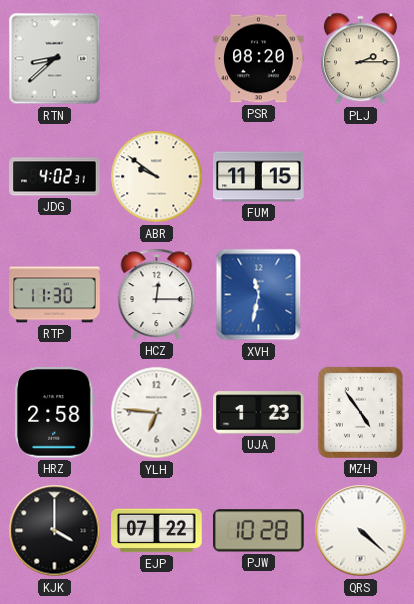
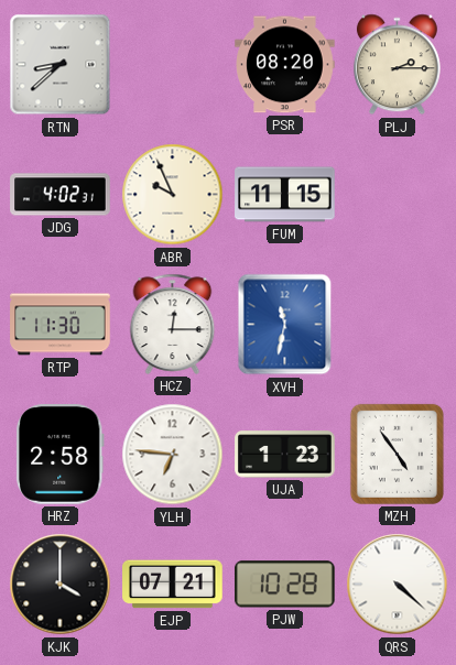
ABR: 9:51 -> 9:56 (173, 195)
EJP: 07:22 -> 07:21 (173, 585)
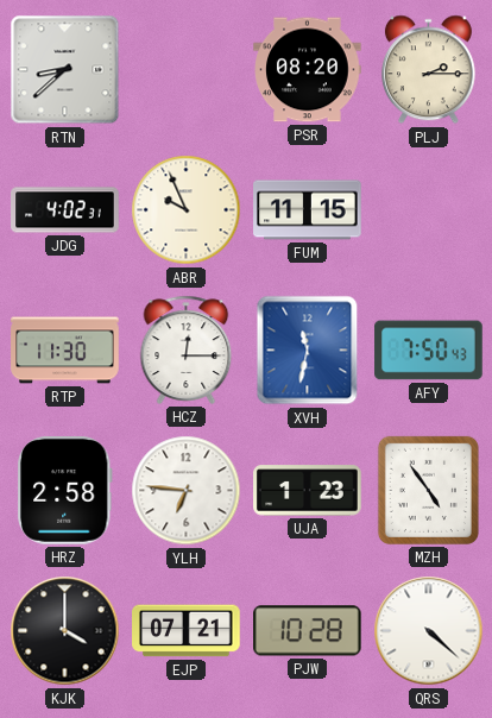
AFY: none -> 7:50 (429, 351)
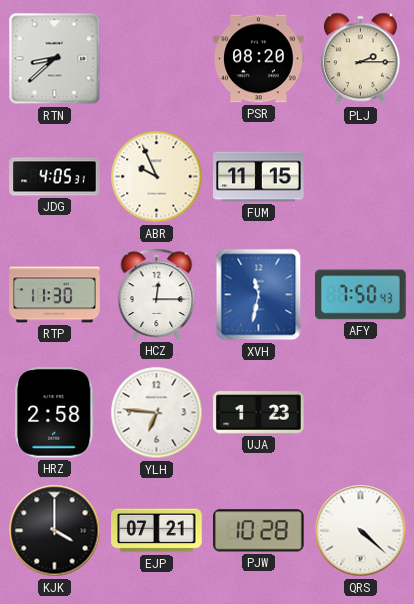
JDG: 4:02 -> 4:05 (55, 177)
MZH: 4:54 -> none (428, 490)
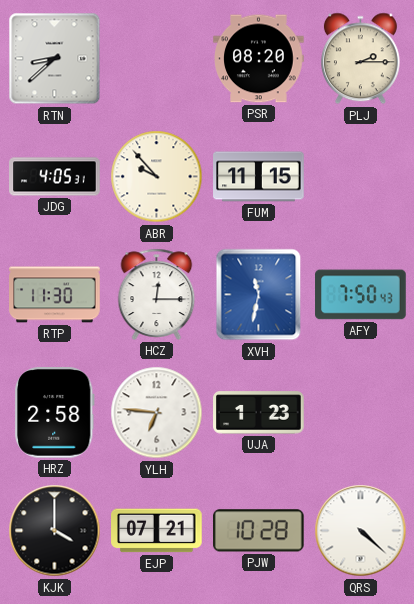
ABR: 9:56 -> 9:53 (157, 177)
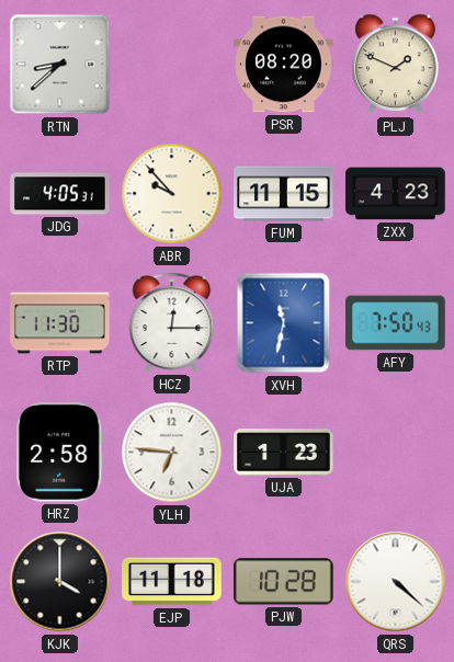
PLJ: 2:15 -> 1:49 (395, 65)
ZXX: none -> 4:23 (396, 194)
EJP: 07:21 -> 11:18 (172, 582)
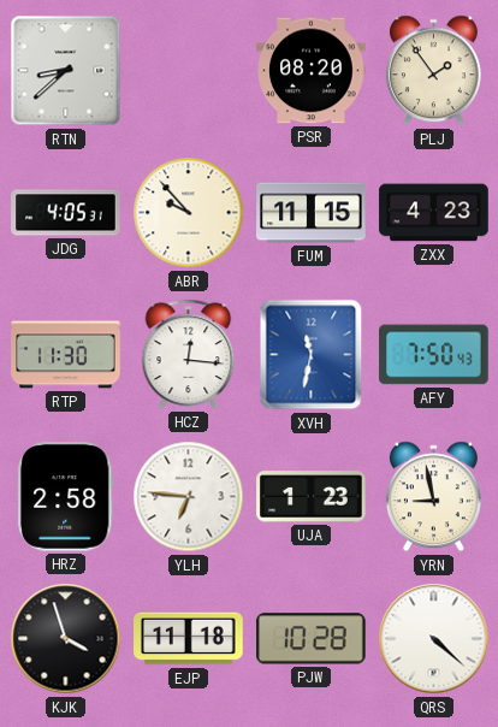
PLJ: 1:49 -> 1:54 (433, 71)
HCZ: 12:15 -> 12:16 (189, 354)
YRN: none -> 8:58 (433, 497)
KJK: 4:00 -> 3:57 (66, 639)
